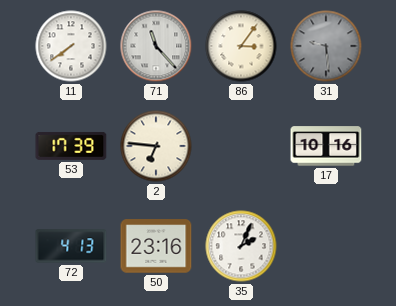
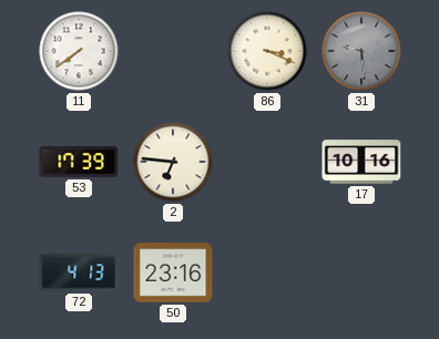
71: 11:23 -> none (156, 46)
86: 3:06 -> 3:19 (267, 51)
35: 2:04 -> none (241, 246)
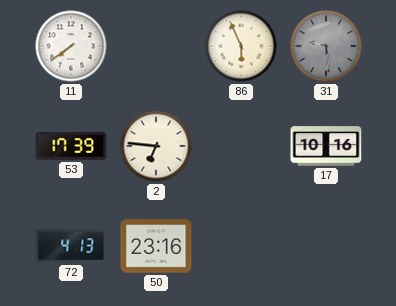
86: 3:19 -> 5:56 (241, 46)
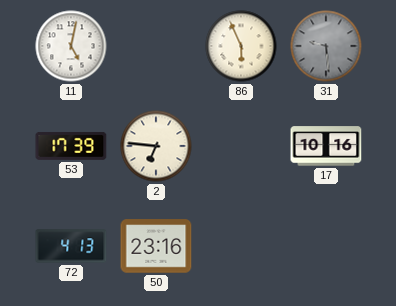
11: 7:39 -> 5:02 (71, 46)
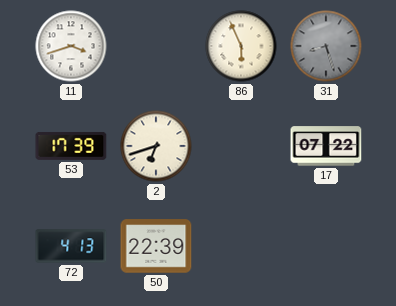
11: 5:02 -> 3:42 (71, 46)
31: 9:29 -> 8:27 (326, 46)
2: 6:46 -> 6:42 (156, 146)
17: 10:16 -> 07:22 (326, 146)
50: 23:16 -> 22:39 (156, 246)
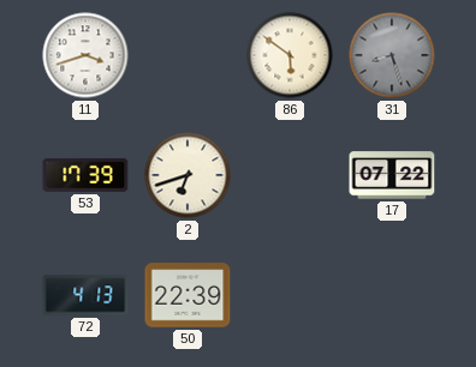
86: 5:56 -> 5:51 (290, 55)
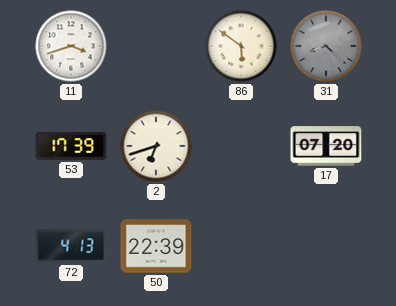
31: 8:27 -> 8:22 (326, 46)
17: 07:22 -> 07:20 (326, 146)
